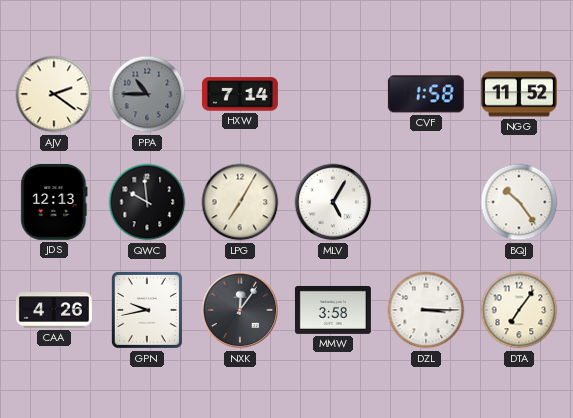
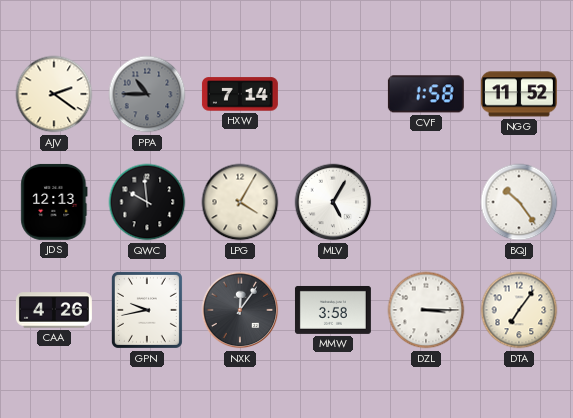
LPG: 7:05 -> 4:05 (240, 202)
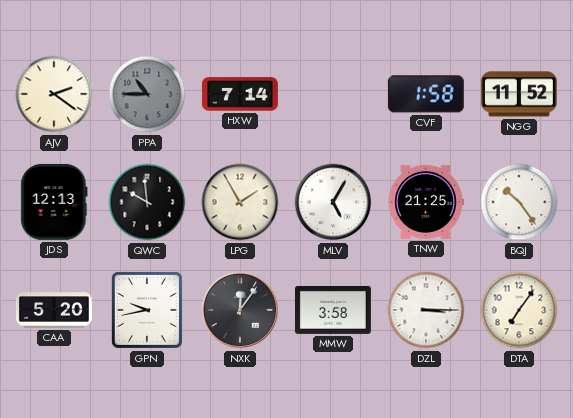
LPG: 4:05 -> 1:55 (240, 202)
TNW: none -> 21:25 (426, 202)
CAA: 4:26 -> 5:20 (54, 310)
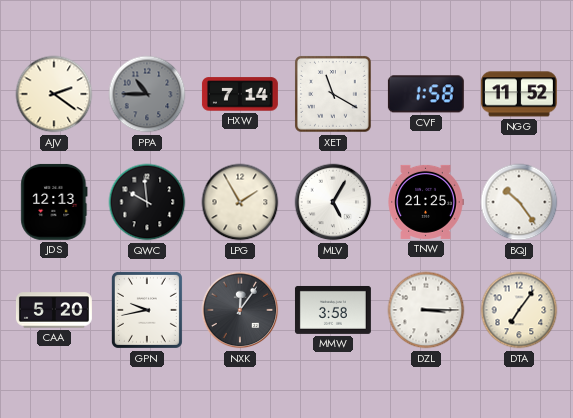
XET: none -> 11:20 (334, 95)
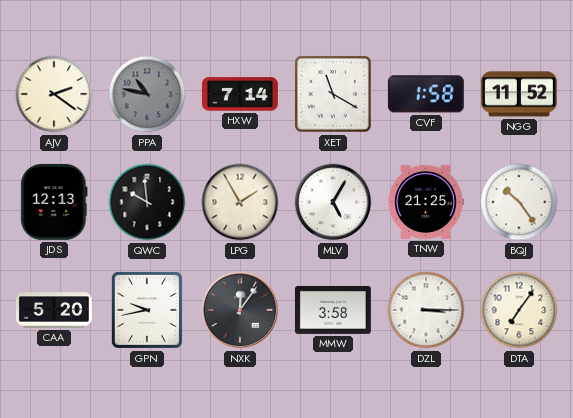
PPA: 10:45 -> 10:47 (147, 94)
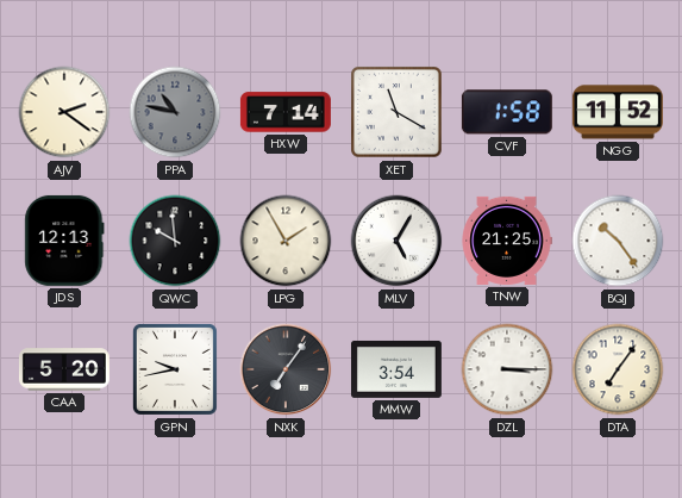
NXK: 12:06 -> 7:06 (286, 369)
MMW: 3:58 -> 3:54 (396, 369)
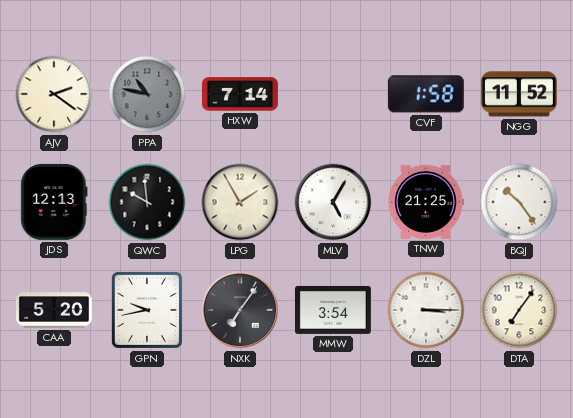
XET: 11:20 -> none (398, 113)
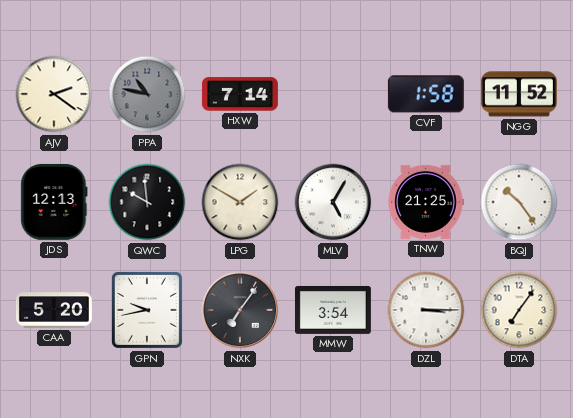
LPG: 1:55 -> 1:50 (240, 202)
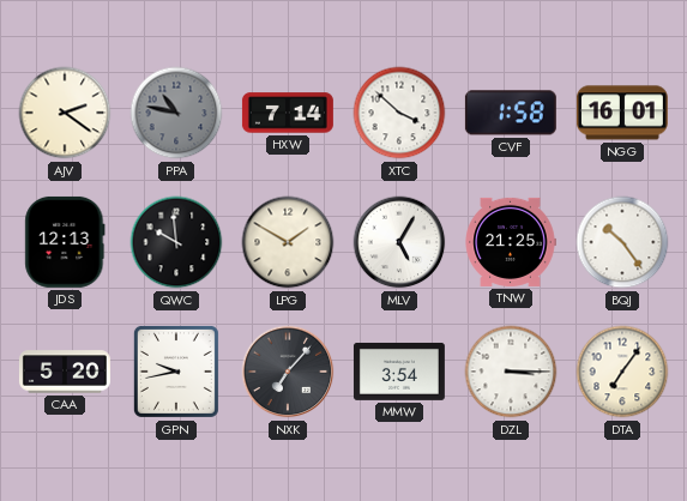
XTC: none -> 3:52 (399, 113)
NGG: 11:52 -> 16:01 (622, 113)
NXK: 7:06 -> 7:07 (288, 372)
